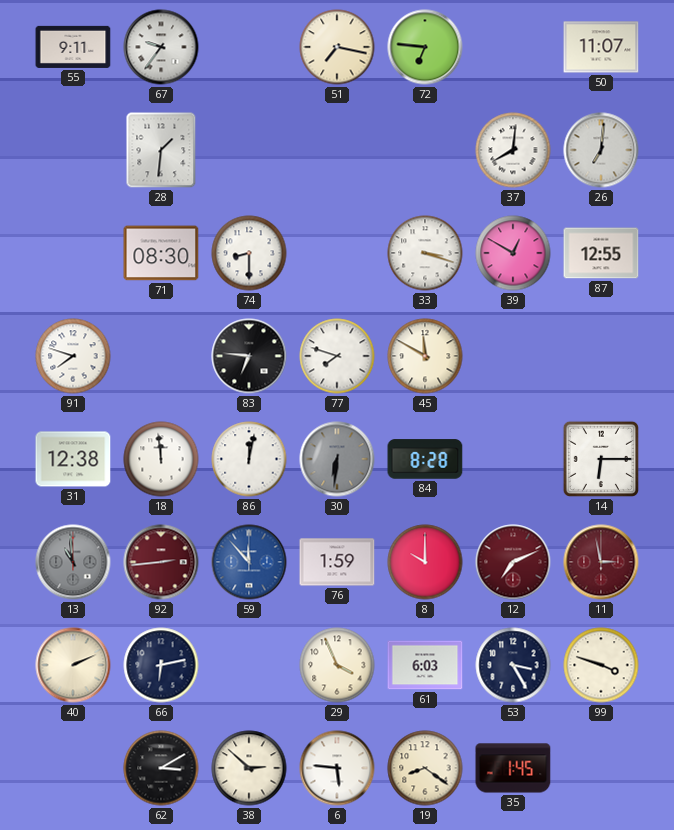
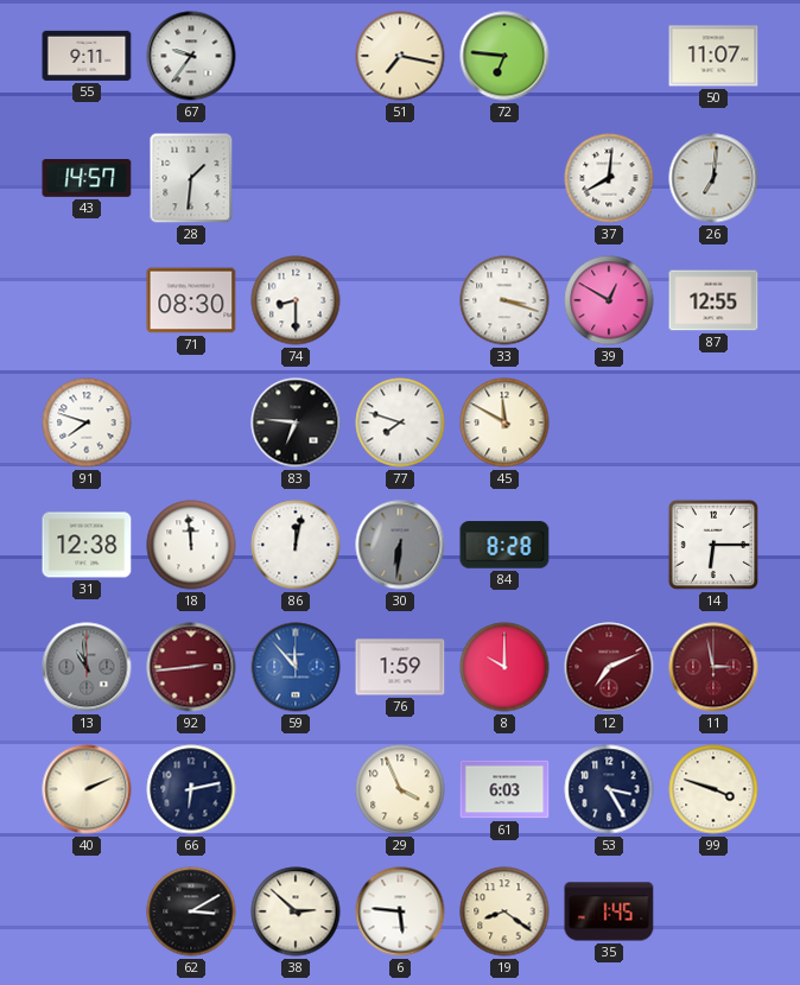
43: none -> 14:57 (87, 179)
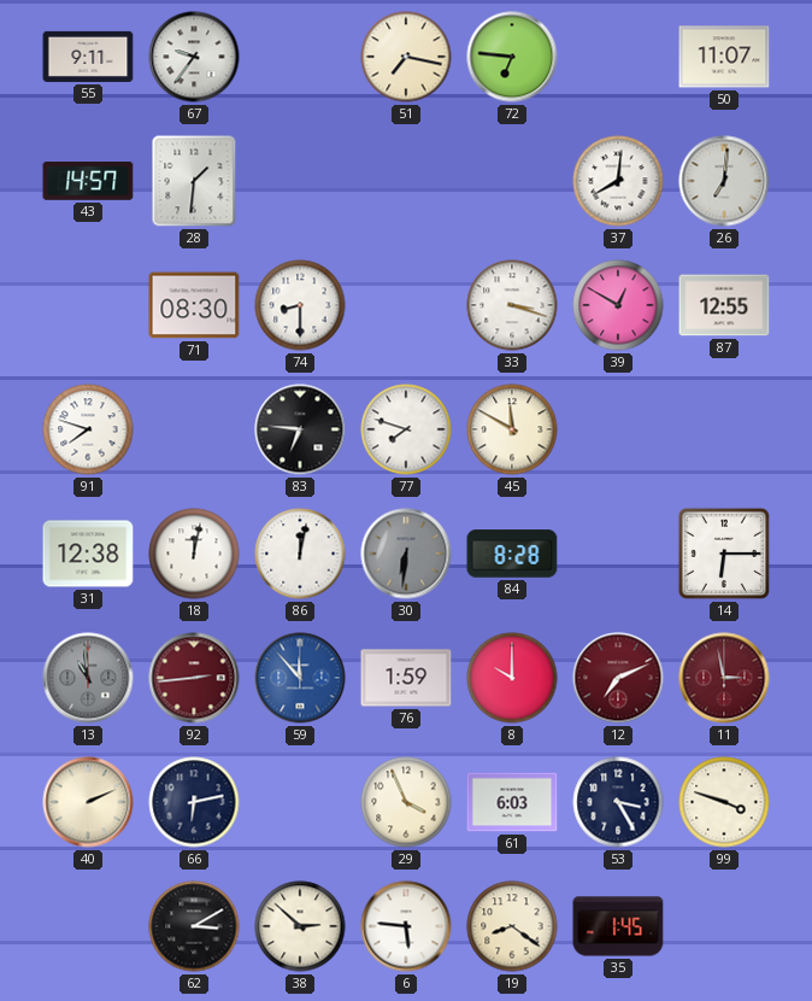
18: 11:59 -> 12:02 (194, 554)
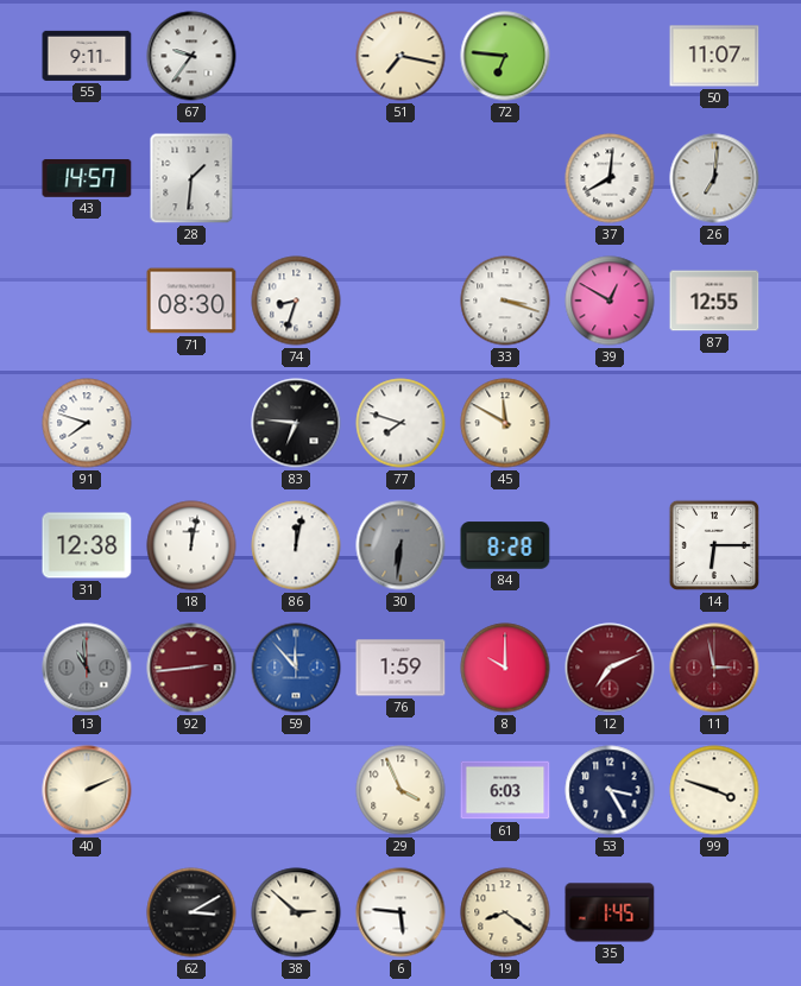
74: 8:30 -> 8:33 (296, 301)
66: 6:13 -> none (194, 802)
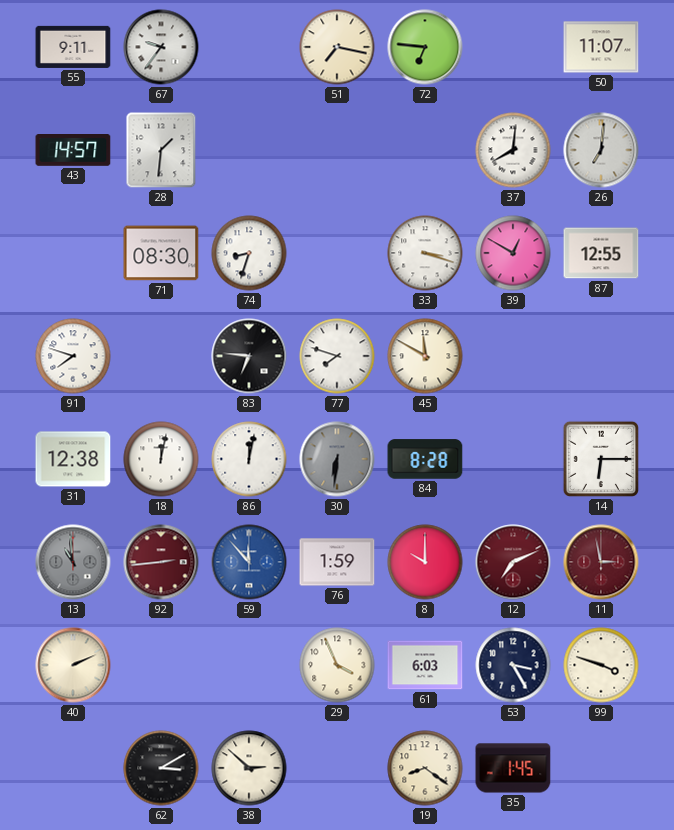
6: 5:46 -> none (400, 912)
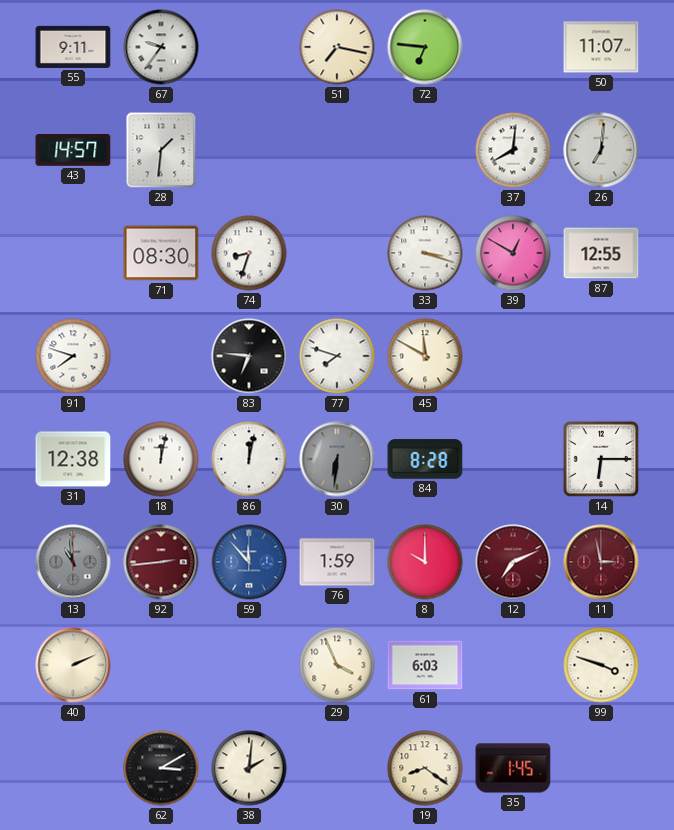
53: 3:25 -> none (513, 665)
38: 2:52 -> 2:01 (249, 768)
